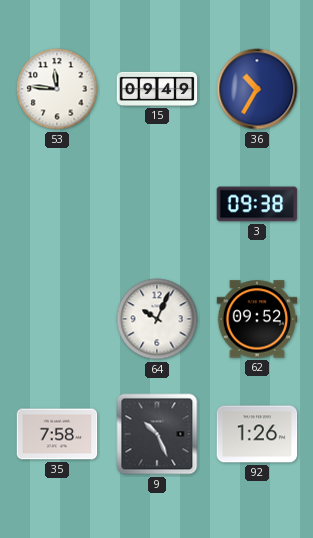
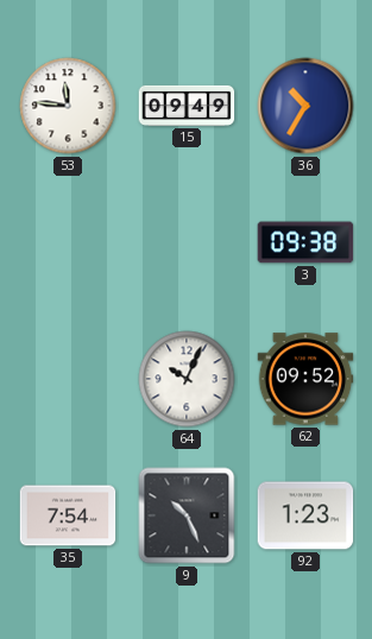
35: 7:58 -> 7:54 (68, 515)
92: 1:26 -> 1:23 (305, 515)
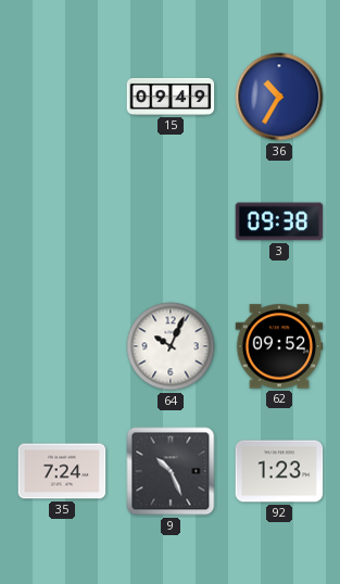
53: 11:46 -> none (68, 106)
35: 7:54 -> 7:24 (62, 471)
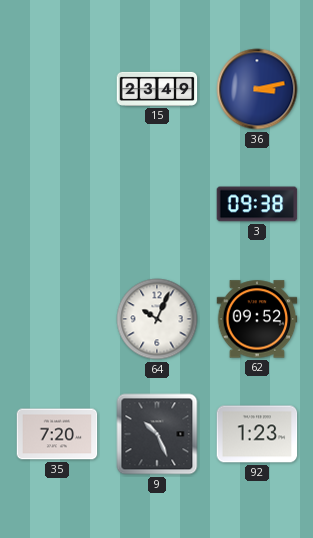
15: 09:49 -> 23:49 (157, 89)
36: 10:35 -> 3:13 (257, 89)
35: 7:24 -> 7:20 (57, 434)
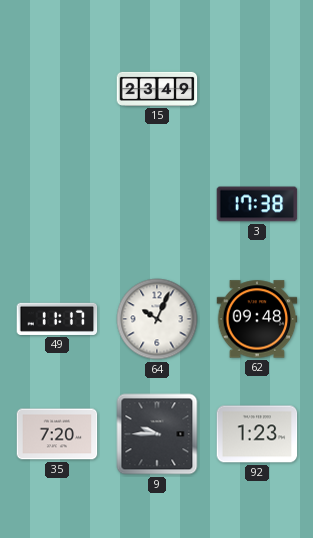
36: 3:13 -> none (257, 89)
3: 09:38 -> 17:38 (257, 204)
49: none -> 11:17 (57, 319)
62: 09:52 -> 09:48 (257, 319)
9: 10:26 -> 9:45 (157, 434)
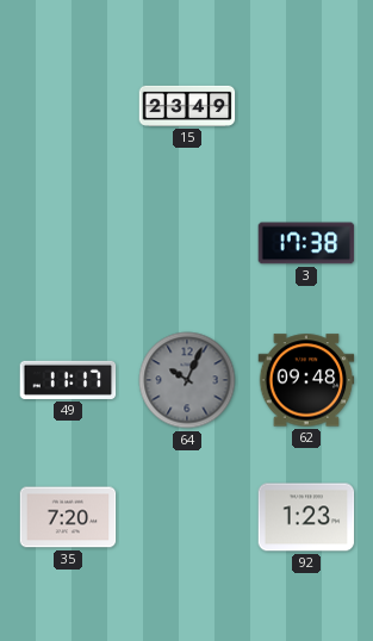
64 dial: white -> grey (187, 380)
9: 9:45 -> none (157, 434)
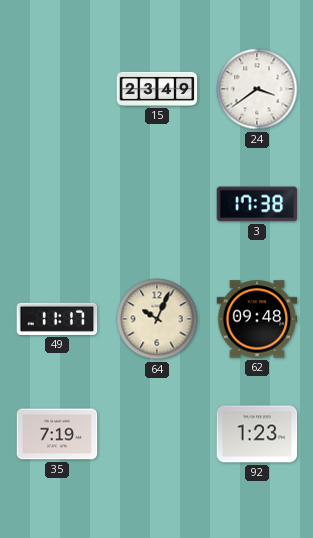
24: none -> 3:39 (257, 89)
64 dial: grey -> cream (157, 319)
35: 7:20 -> 7:19 (57, 434)
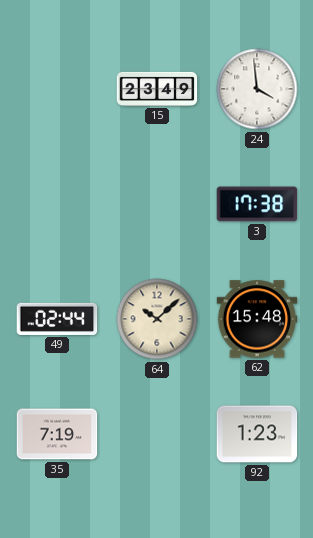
24: 3:39 -> 3:59 (257, 89)
49: 11:17 -> 02:44 (57, 319)
64: 10:04 -> 10:08 (157, 319)
62: 09:48 -> 15:48 (257, 319)
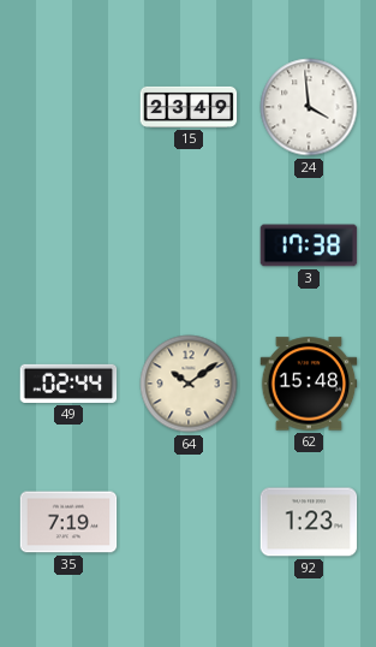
64: 10:08 -> 10:09 (189, 384)
